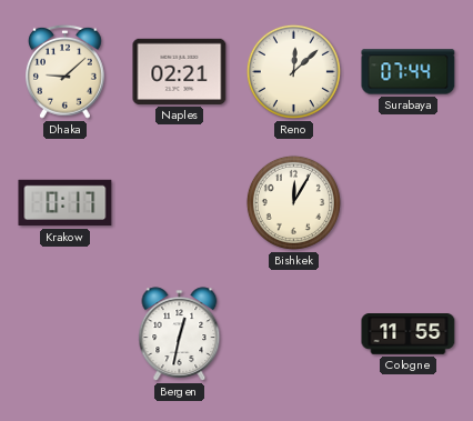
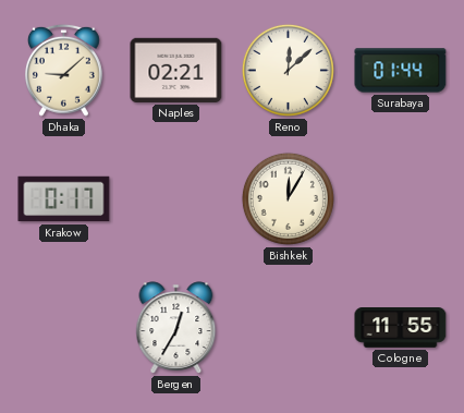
Surabaya: 07:44 -> 01:44 (401, 71)
Bergen: 12:32 -> 12:35 (176, 328)
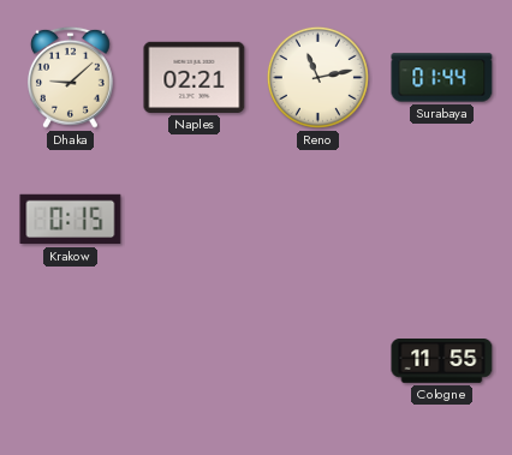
Reno: 12:08 -> 11:13 (317, 77)
Krakow: 0:17 -> 0:15 (71, 220)
Bishkek: 12:05 -> none (288, 198)
Bergen: 12:35 -> none (176, 328)
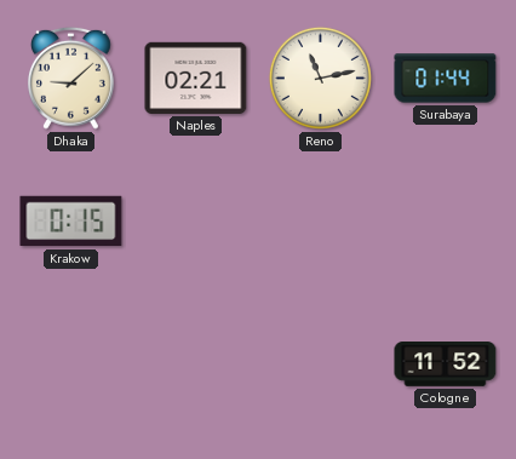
Cologne: 11:55 -> 11:52 (446, 365)
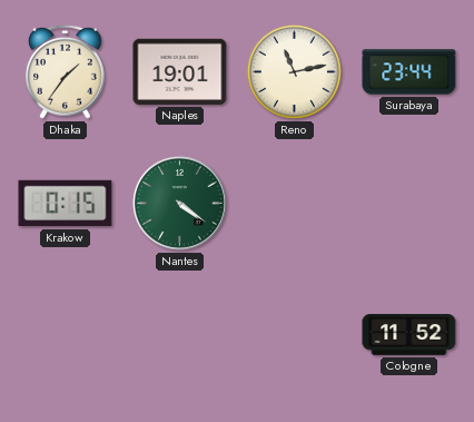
Dhaka: 9:08 -> 1:36 (66, 71)
Naples: 02:21 -> 19:01 (180, 71)
Surabaya: 01:44 -> 23:44 (409, 72)
Nantes: none -> 4:21 (179, 203)
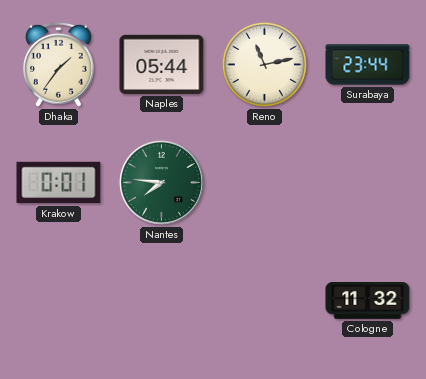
Naples: 19:01 -> 05:44 (162, 64)
Krakow: 0:15 -> 0:01 (59, 183)
Nantes: 4:21 -> 7:46 (161, 182)
Cologne: 11:52 -> 11:32 (368, 301)
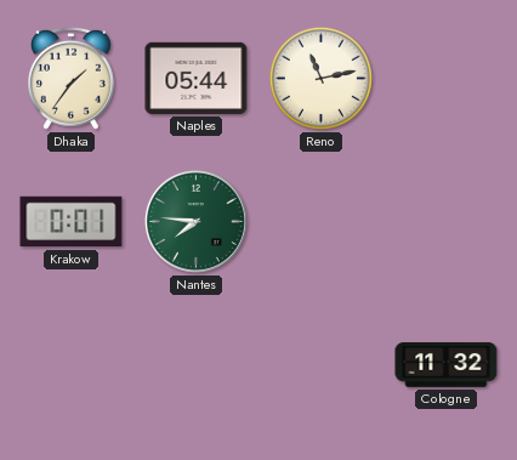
Surabaya: 23:44 -> none (368, 65)
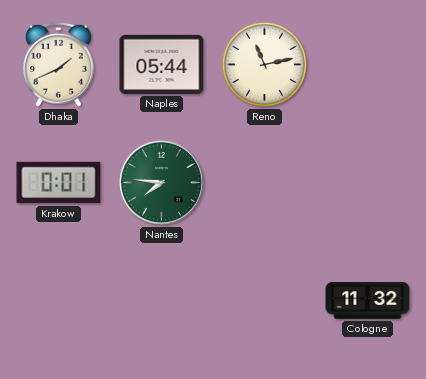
Dhaka: 1:36 -> 1:41 (59, 64)
